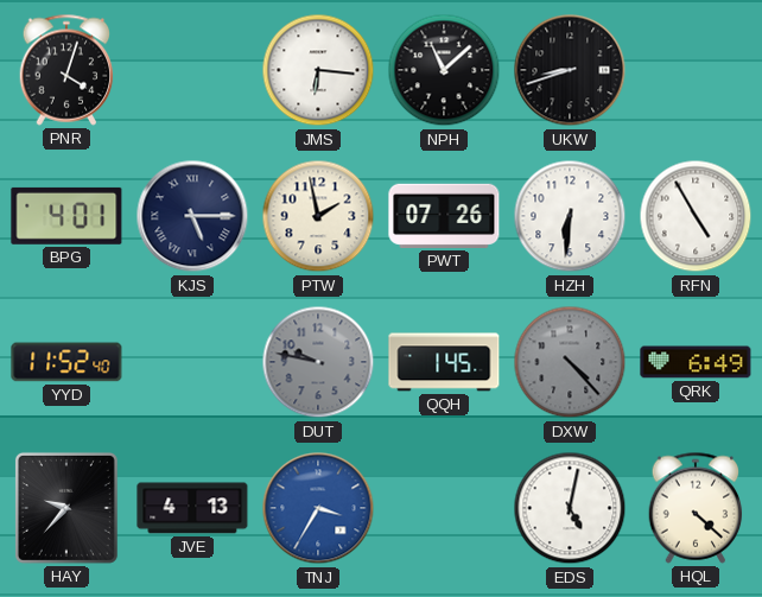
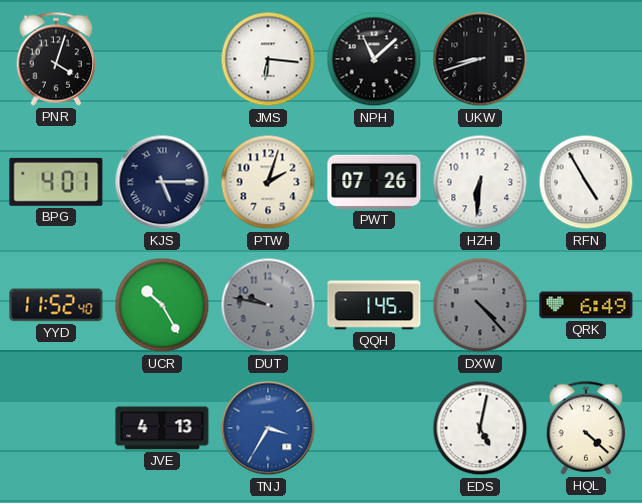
PTW: 1:58 -> 2:03 (268, 182)
UCR: none -> 10:25 (162, 305)
HAY: 9:37 -> none (66, 508)
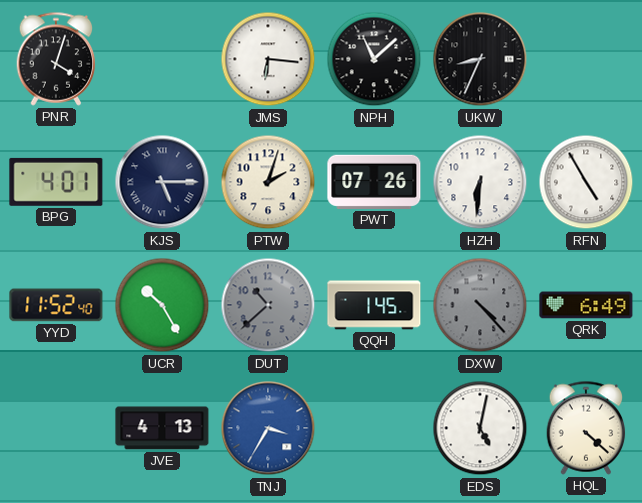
UKW: 8:42 -> 8:34 (480, 59)
DUT: 9:47 -> 10:38 (268, 305)
